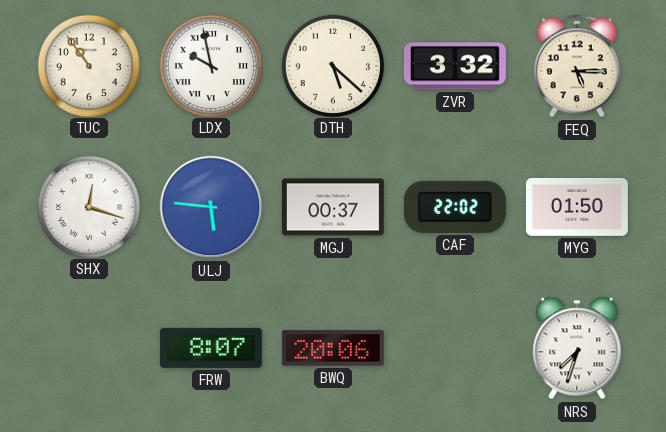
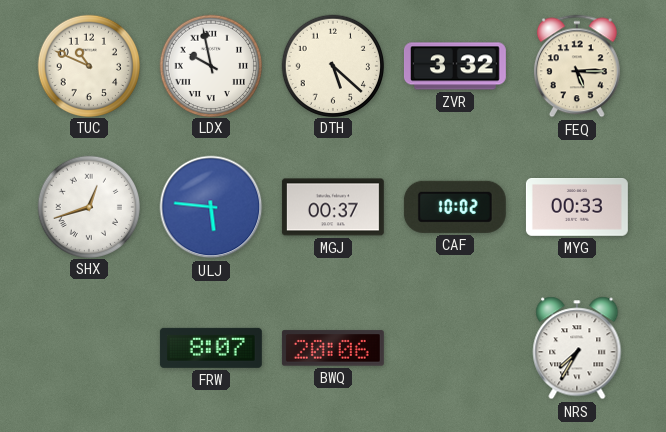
TUC: 10:54 -> 10:49 (88, 65)
SHX: 12:18 -> 12:42 (88, 206)
CAF: 22:02 -> 10:02 (455, 207)
MYG: 01:50 -> 00:33 (577, 208)
NRS: 7:33 -> 7:35 (577, 348)
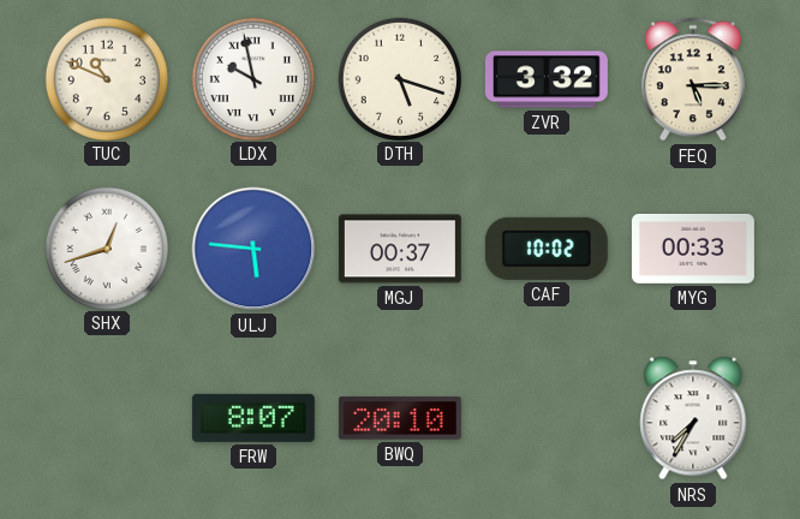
DTH: 5:22 -> 5:18 (399, 78)
BWQ: 20:06 -> 20:10 (400, 418)
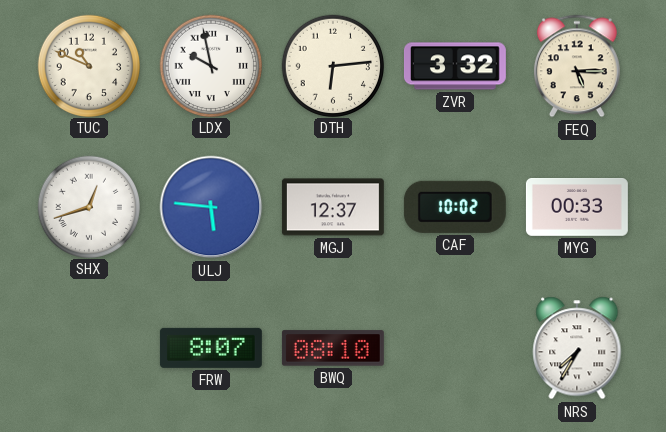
DTH: 5:18 -> 6:14 (332, 65)
MGJ: 00:37 -> 12:37 (333, 207)
BWQ: 20:10 -> 08:10 (333, 348)
